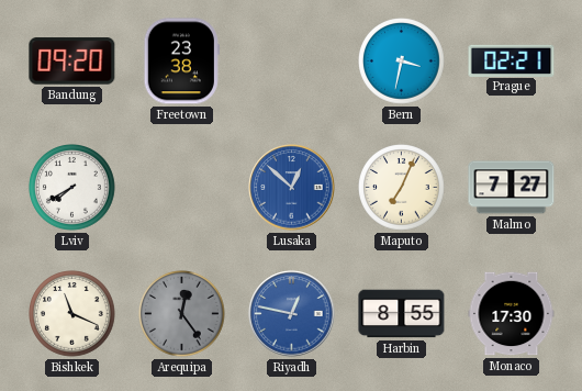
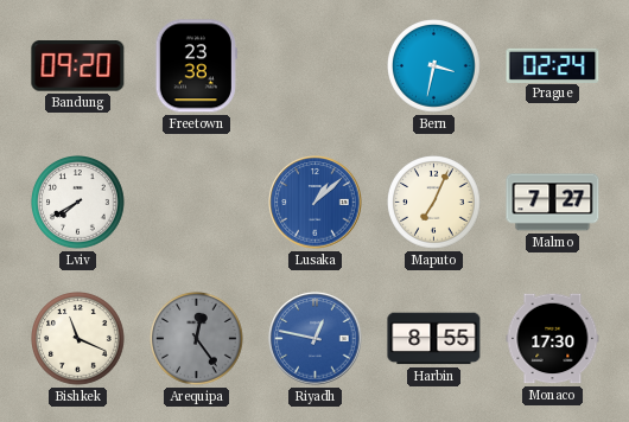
Prague: 02:21 -> 02:24 (553, 65)
Lusaka: 12:52 -> 1:08 (316, 203)
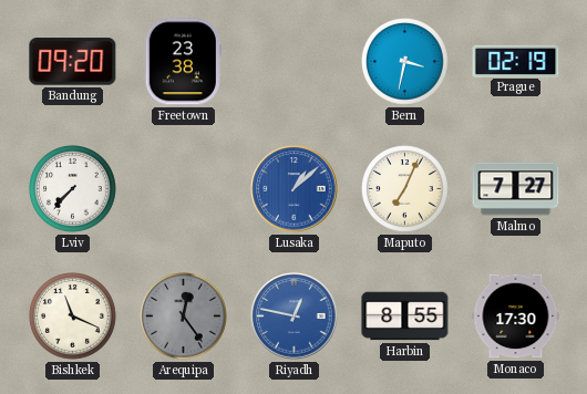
Prague: 02:24 -> 02:19 (516, 61)
Lviv: 7:40 -> 7:37 (73, 189)
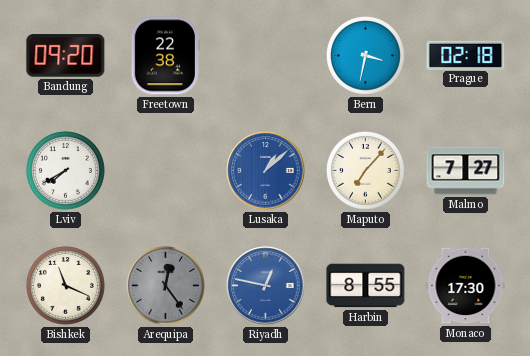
Freetown: 23:38 -> 22:38 (165, 56)
Prague: 02:19 -> 02:18 (466, 55)
Lviv: 7:37 -> 7:40 (66, 171)
Maputo: 7:04 -> 7:07 (366, 171)
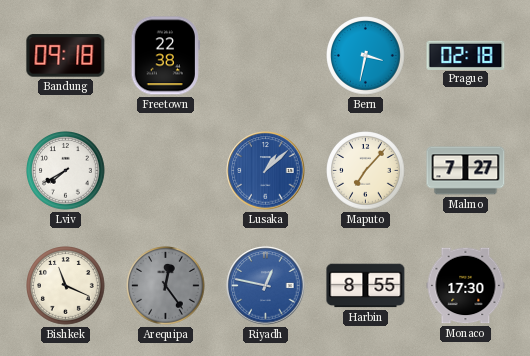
Bandung: 09:20 -> 09:18 (66, 56)
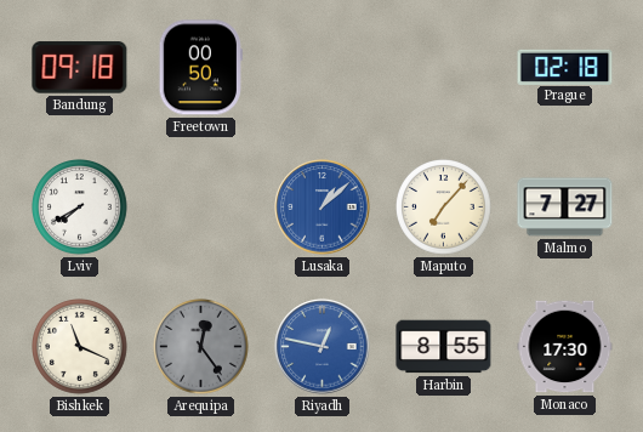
Freetown: 22:38 -> 00:50 (200, 68)
Bern: 3:32 -> none (366, 56)
